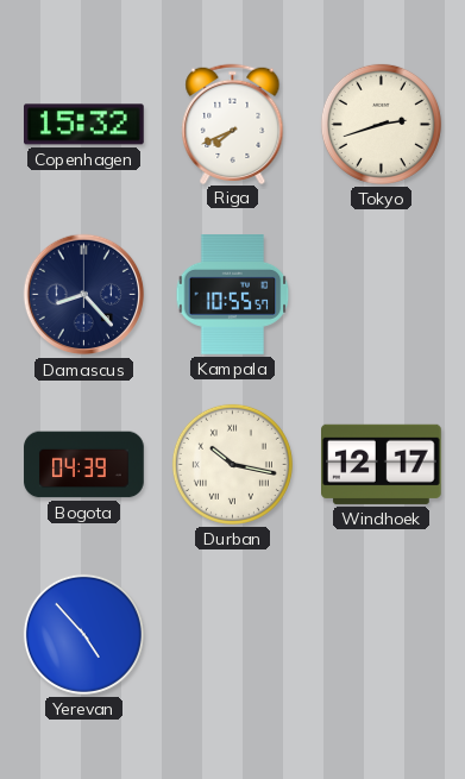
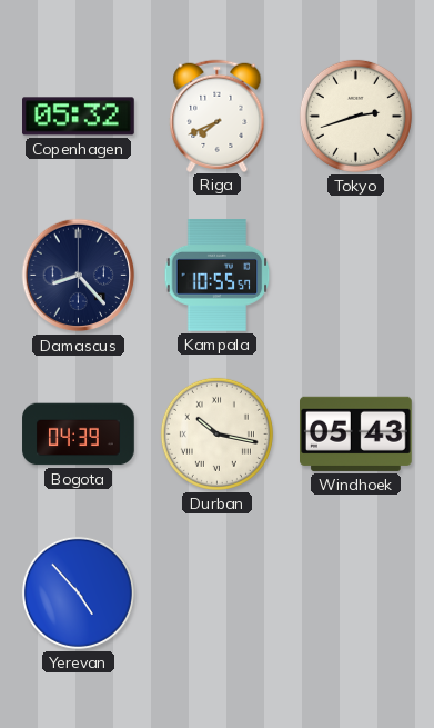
Copenhagen: 15:32 -> 05:32 (79, 117)
Windhoek: 12:17 -> 05:43 (356, 433)
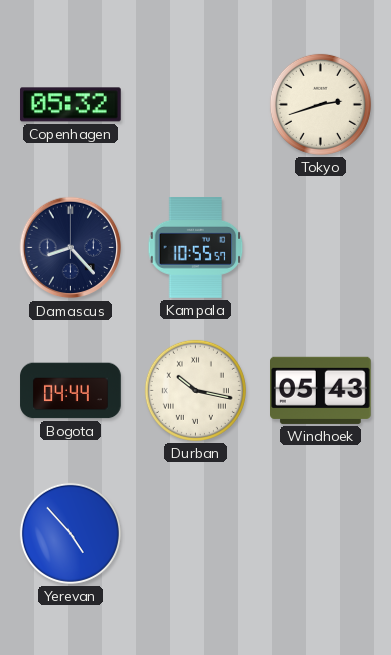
Riga: 7:41 -> none (218, 116)
Bogota: 04:39 -> 04:44 (71, 391)
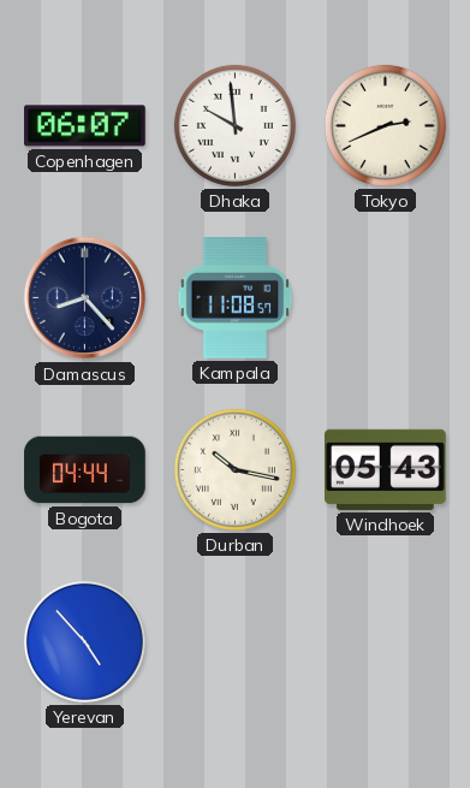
Copenhagen: 05:32 -> 06:07 (85, 126)
Dhaka: none -> 9:59 (234, 125)
Tokyo: 2:42 -> 2:41 (385, 125)
Kampala: 10:55 -> 11:08 (236, 298)
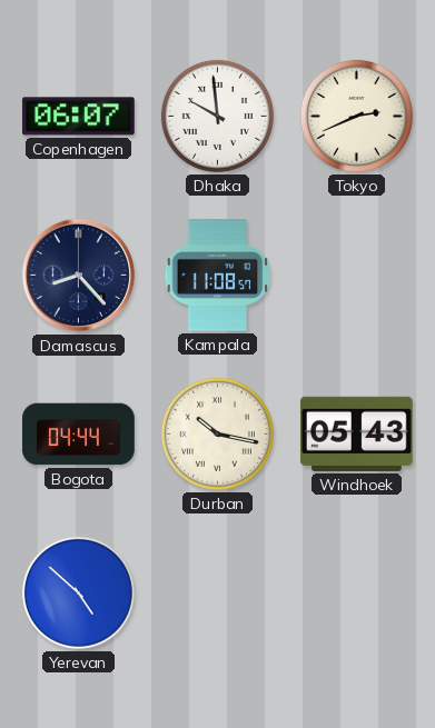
Yerevan: 4:53 -> 4:52 (78, 592)
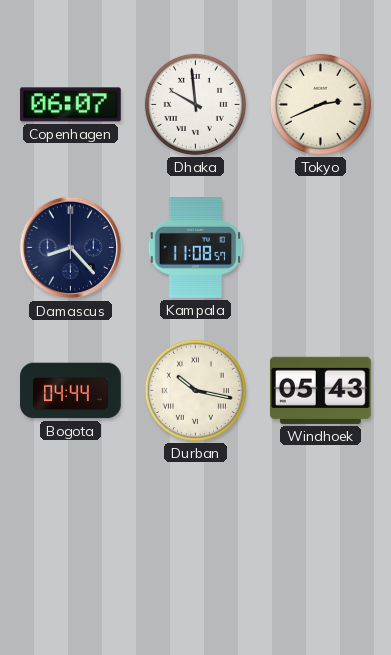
Yerevan: 4:52 -> none (78, 592)
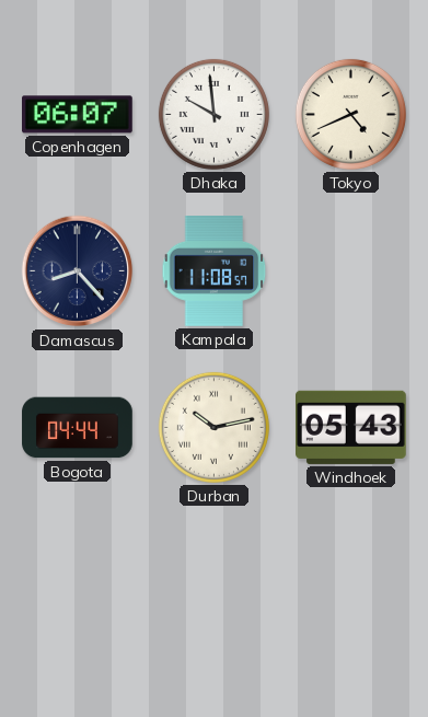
Tokyo: 2:41 -> 4:41 (350, 114)
Durban: 10:17 -> 10:13 (213, 427)
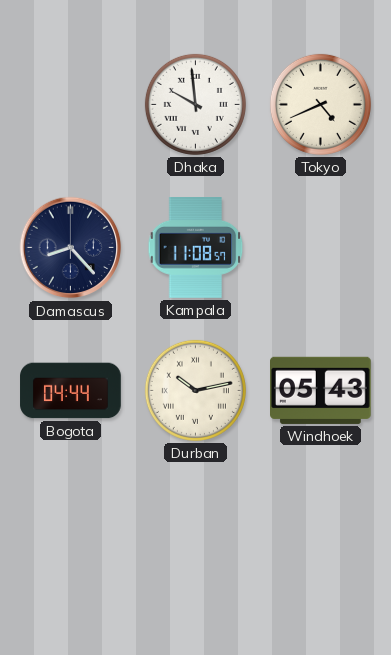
Copenhagen: 06:07 -> none (78, 115)
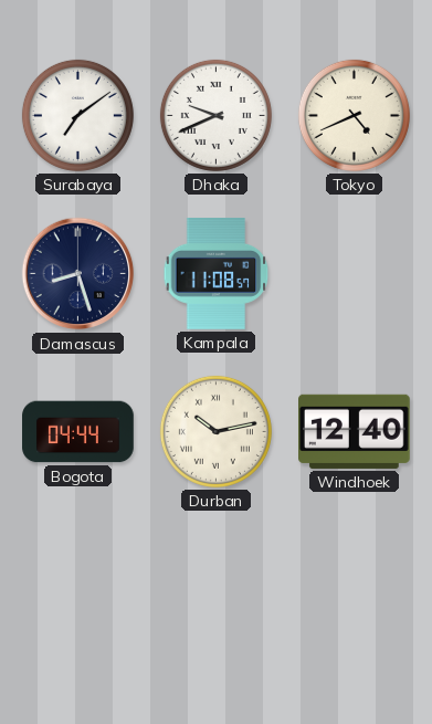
Surabaya: none -> 7:09 (77, 115)
Dhaka: 9:59 -> 9:41 (215, 115)
Damascus: 8:23 -> 8:27 (78, 274)
Windhoek: 05:43 -> 12:40 (355, 431)
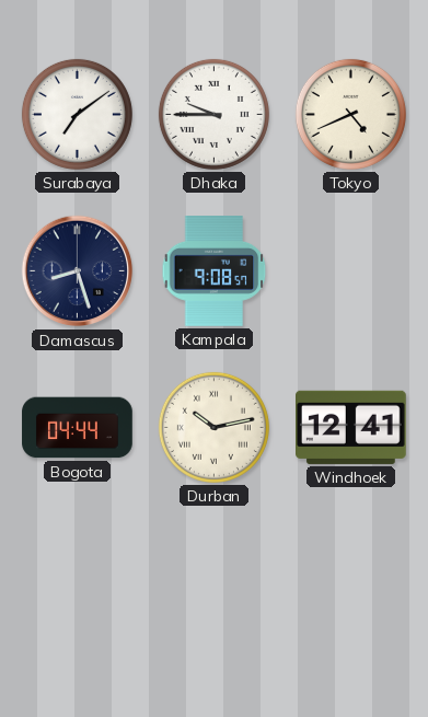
Dhaka: 9:41 -> 9:45 (213, 114)
Kampala: 11:08 -> 9:08 (215, 271)
Windhoek: 12:40 -> 12:41 (351, 427)
